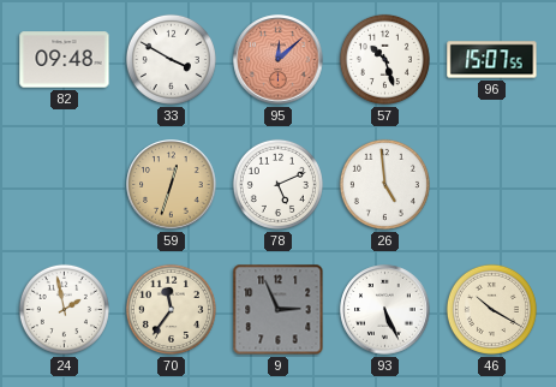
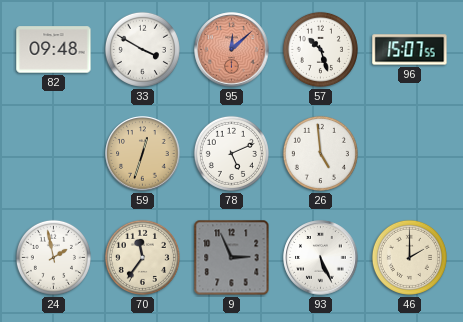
46: 10:20 -> 2:00 (409, 257)
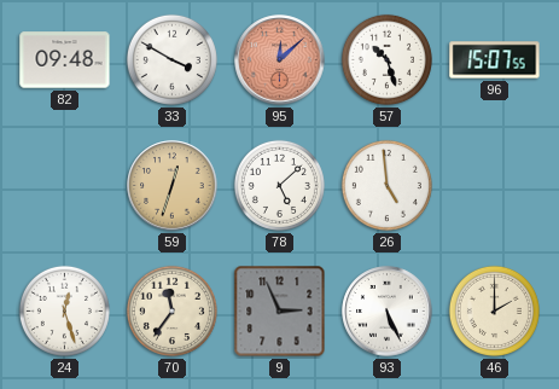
78: 5:11 -> 5:08 (279, 185)
24: 1:58 -> 12:27 (64, 310)
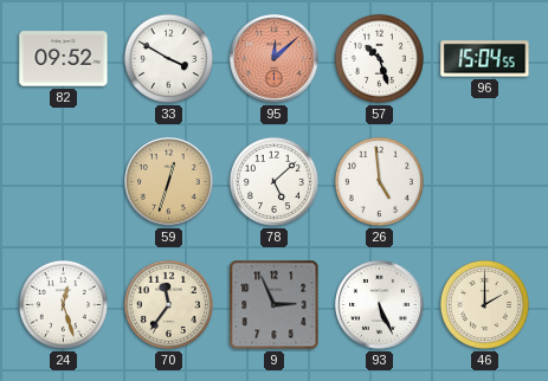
82: 09:48 -> 09:52 (64, 59)
96: 15:07 -> 15:04 (485, 59)
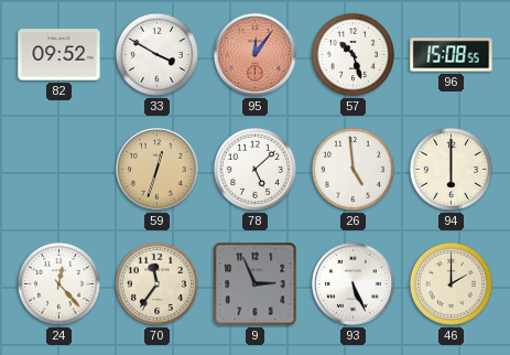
95: 12:08 -> 12:06 (256, 55)
96: 15:04 -> 15:08 (452, 55)
94: none -> 6:00 (451, 169)
24: 12:27 -> 12:23 (58, 283)
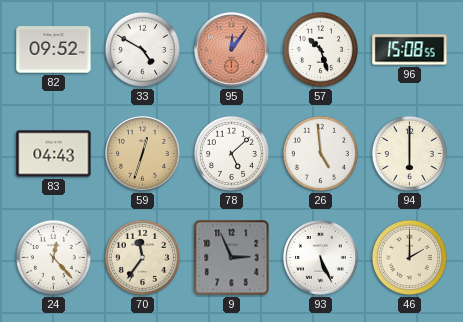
33: 3:50 -> 4:50 (142, 49)
83: none -> 04:43 (54, 154)
